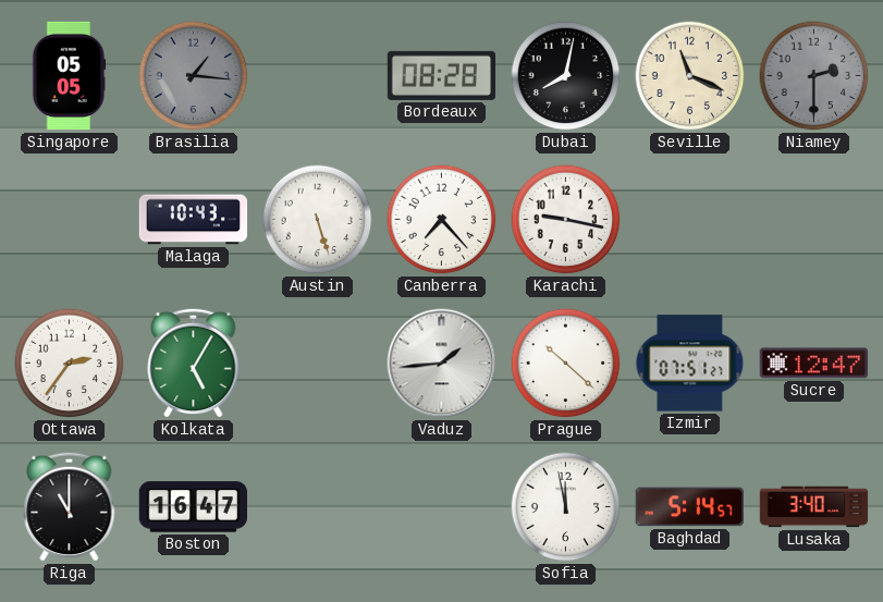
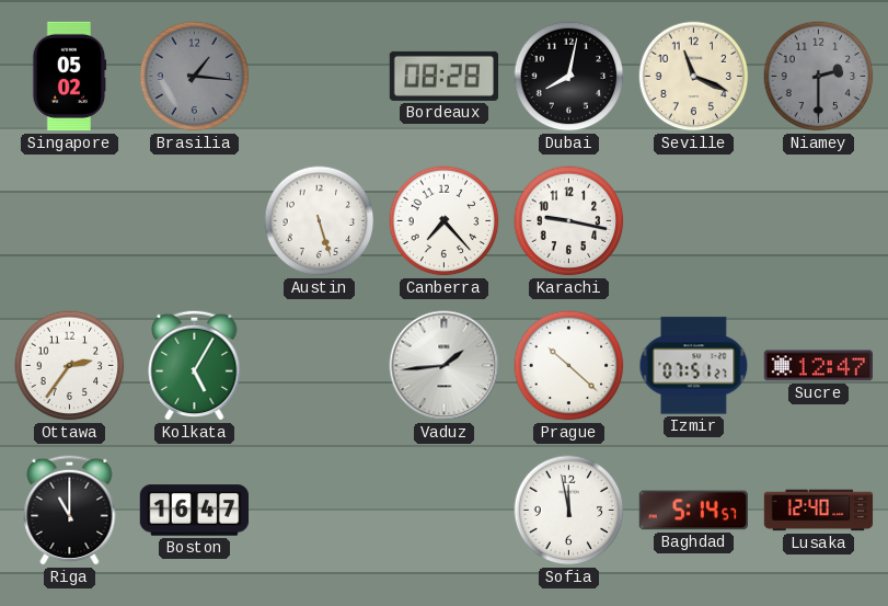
Singapore: 05:05 -> 05:02 (69, 77)
Malaga: 10:43 -> none (194, 220)
Lusaka: 3:40 -> 12:40 (819, 511)
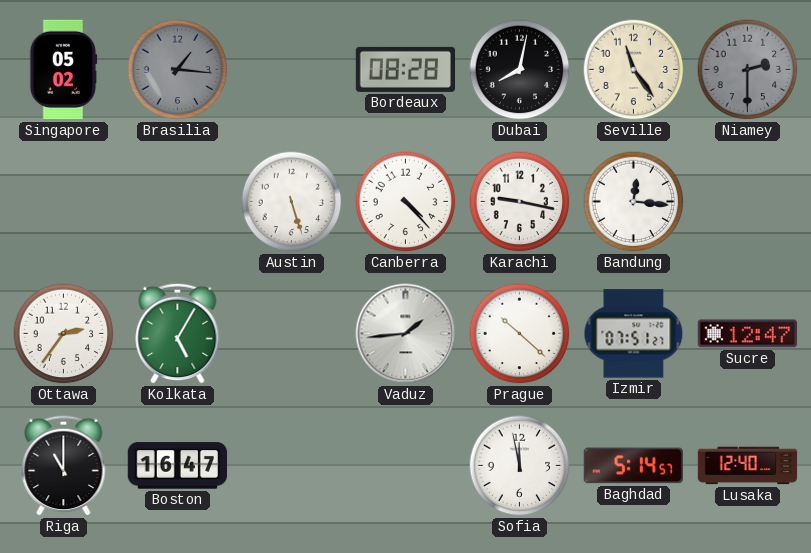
Seville: 11:19 -> 11:24 (634, 70)
Canberra: 7:23 -> 4:23 (406, 202)
Bandung: none -> 12:16 (634, 202)
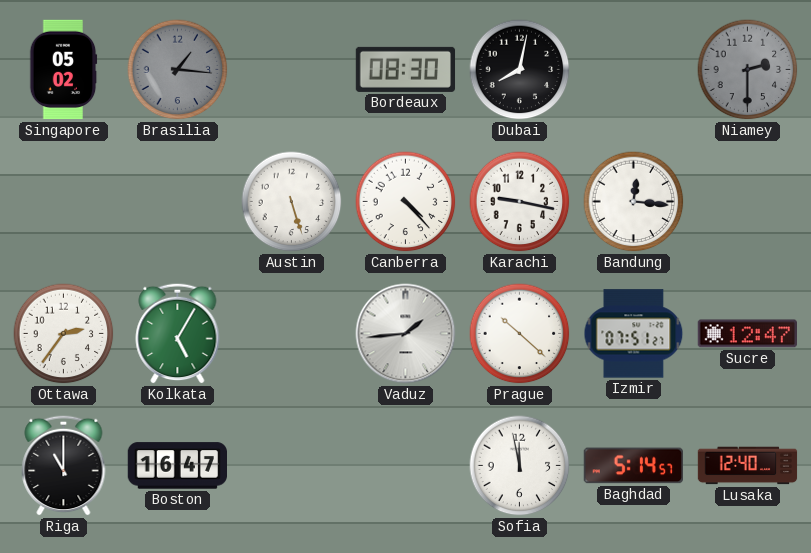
Bordeaux: 08:28 -> 08:30 (406, 69)
Seville: 11:24 -> none (634, 70)
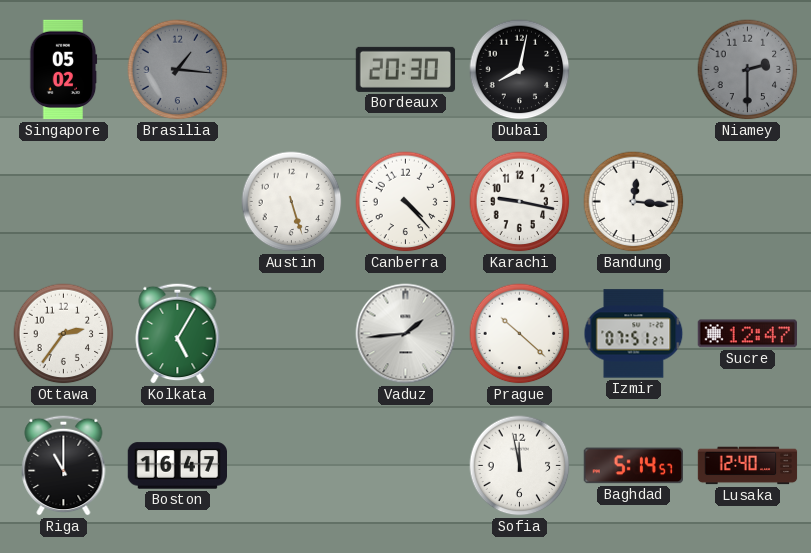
Bordeaux: 08:30 -> 20:30 (406, 69)
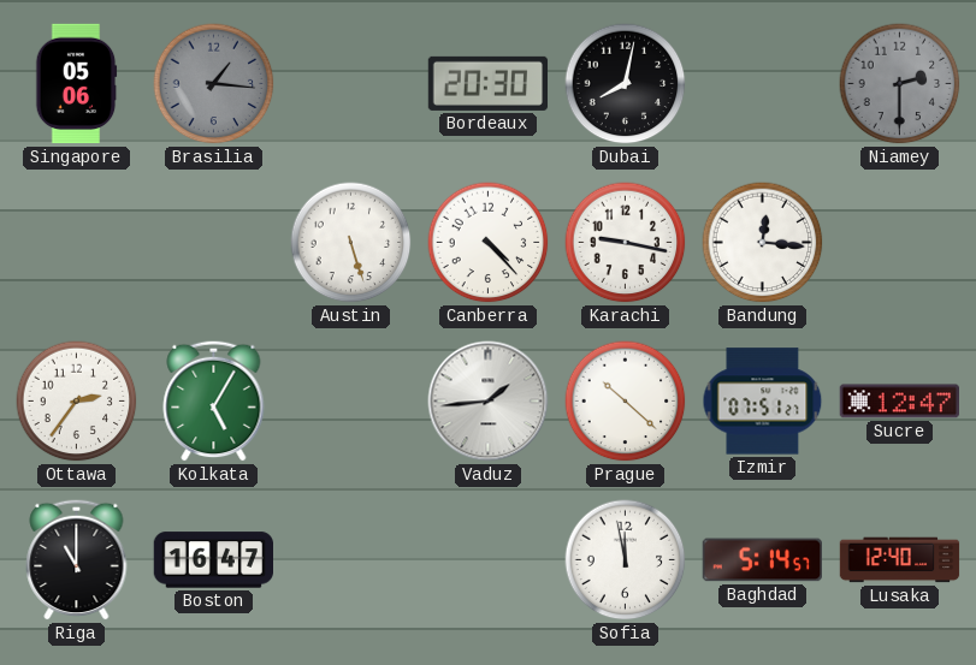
Singapore: 05:02 -> 05:06 (76, 84)
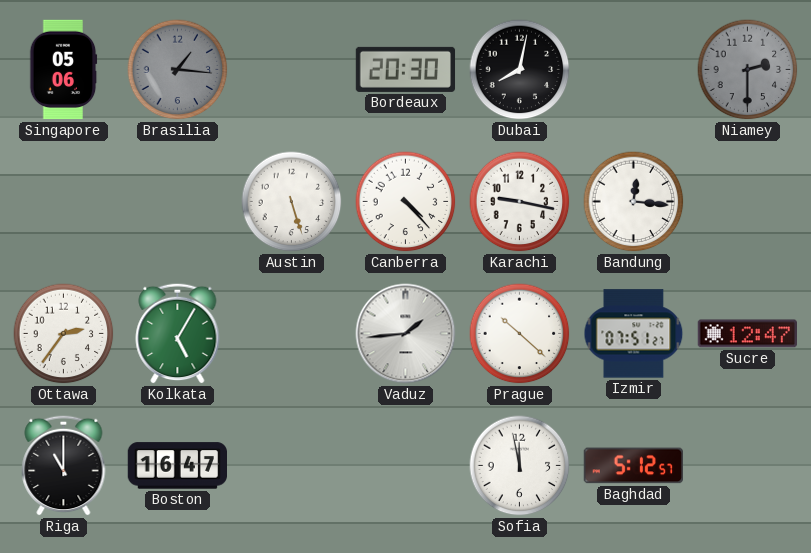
Baghdad: 5:14 -> 5:12 (633, 466)
Lusaka: 12:40 -> none (900, 560)
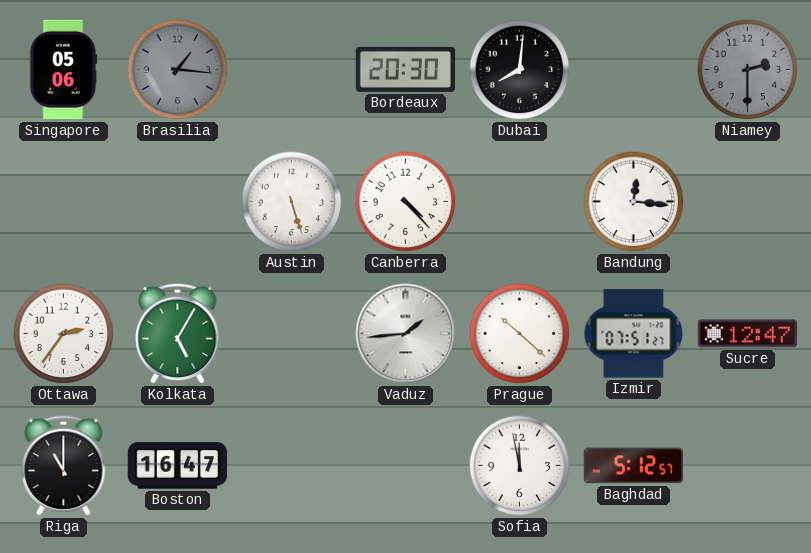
Dubai: 8:02 -> 8:01 (520, 70)
Karachi: 9:17 -> none (520, 202)
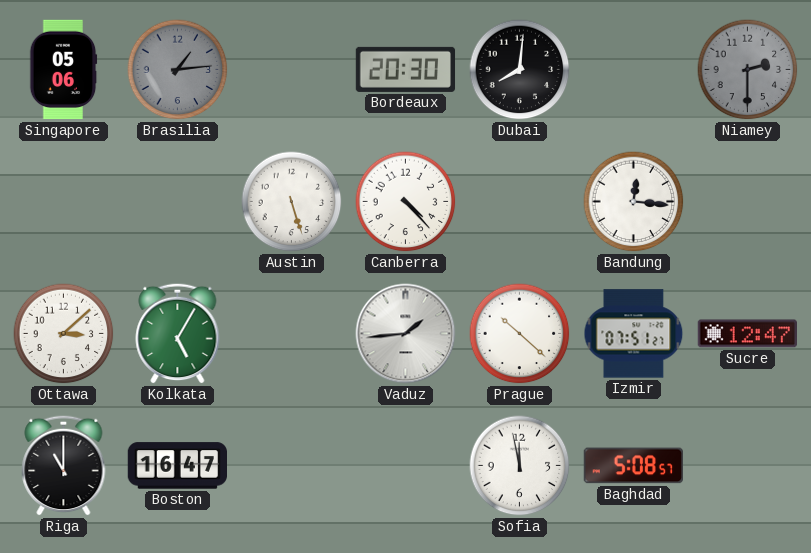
Brasilia: 1:16 -> 1:14 (178, 70)
Ottawa: 2:36 -> 3:08 (64, 334)
Baghdad: 5:12 -> 5:08 (633, 466)
